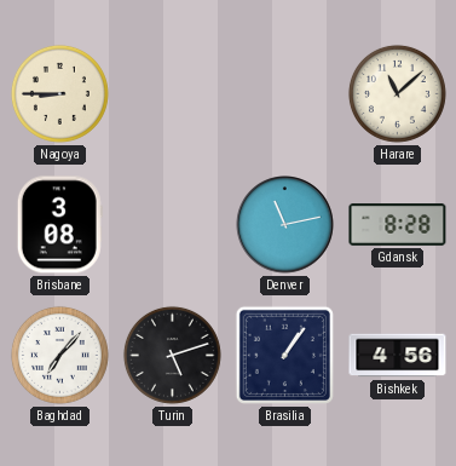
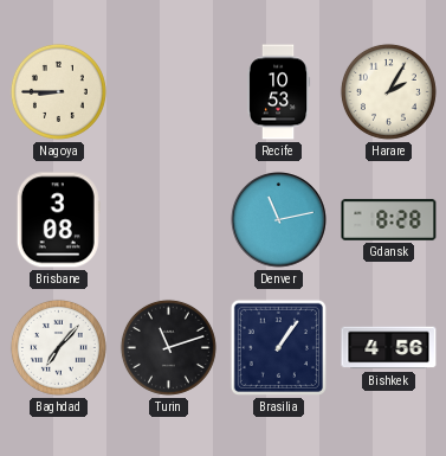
Recife: none -> 10:53 (278, 92)
Harare: 11:08 -> 2:05 (388, 91)
Turin: 5:12 -> 11:12 (168, 347)
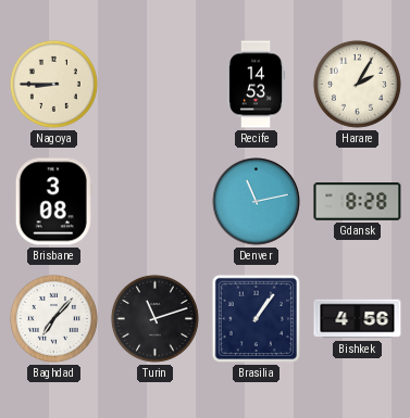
Recife: 10:53 -> 14:53 (256, 85)
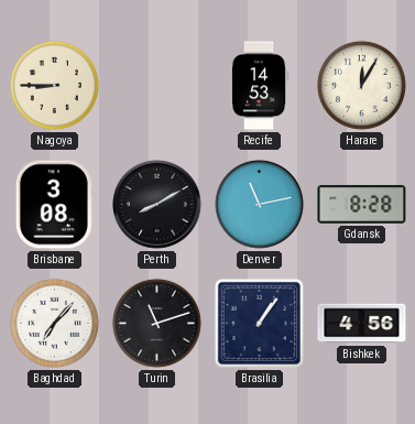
Harare: 2:05 -> 12:05 (361, 85)
Perth: none -> 8:10 (157, 205)
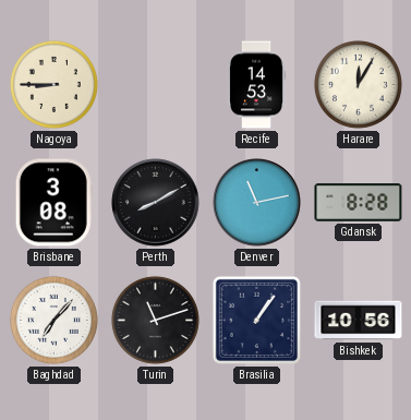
Bishkek: 4:56 -> 10:56 (359, 321)
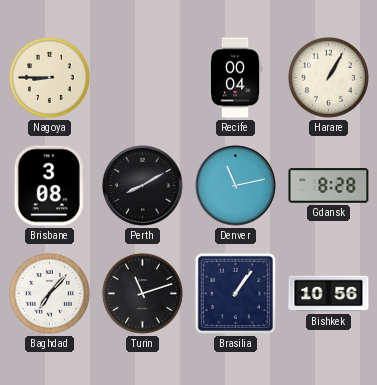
Recife: 14:53 -> 00:04 (235, 78)
Harare: 12:05 -> 1:05 (328, 77)
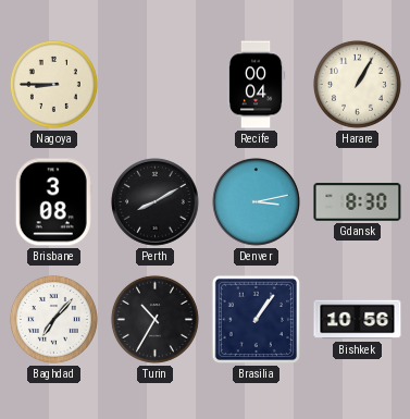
Denver: 11:13 -> 3:13 (257, 202)
Gdansk: 8:28 -> 8:30 (358, 202)
Turin: 11:12 -> 10:35 (154, 319)
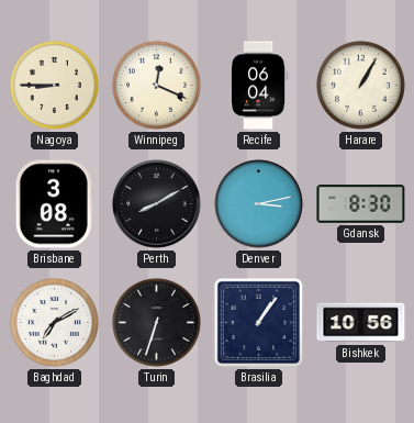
Winnipeg: none -> 12:19 (156, 85)
Recife: 00:04 -> 06:04 (258, 86)
Baghdad: 7:07 -> 7:10 (54, 322)
Turin: 10:35 -> 6:33 (156, 322)
